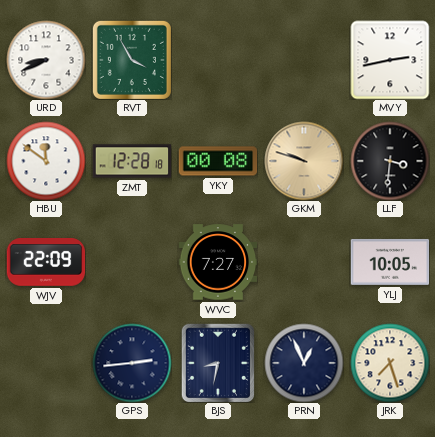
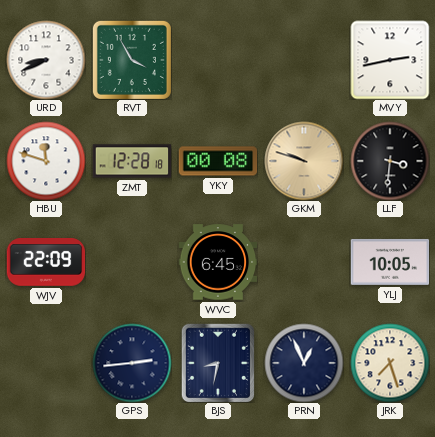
HBU: 11:51 -> 11:48 (46, 161)
WVC: 7:27 -> 6:45 (218, 262)
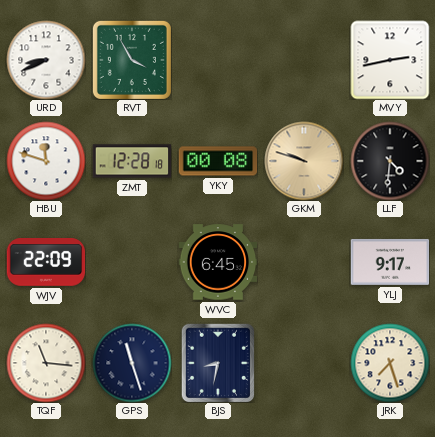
LLF: 3:31 -> 4:31 (390, 161)
YLJ: 10:05 -> 9:17 (390, 262)
TQF: none -> 11:16 (46, 363)
GPS: 2:44 -> 11:27 (132, 363)
PRN: 12:56 -> none (304, 363)
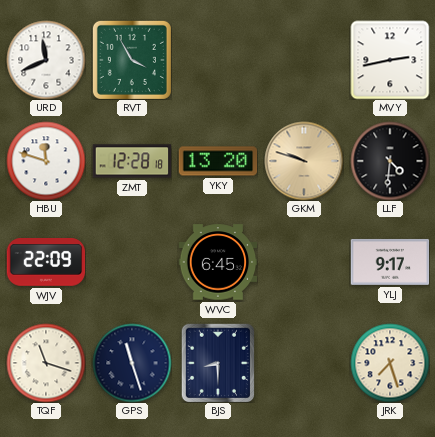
URD: 8:41 -> 11:41 (46, 60)
YKY: 00:08 -> 13:20 (218, 161)
TQF: 11:16 -> 11:18 (46, 363)
BJS: 8:32 -> 8:30 (217, 363)
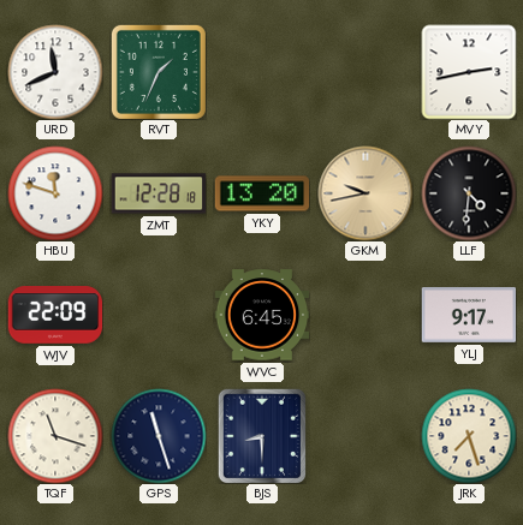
RVT: 3:55 -> 1:34 (159, 72)
GKM: 9:48 -> 9:43 (365, 193)
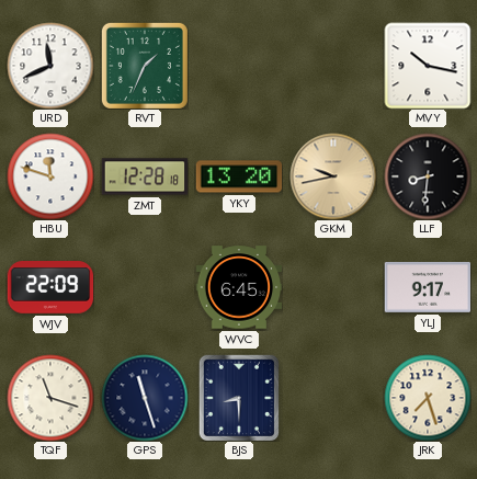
MVY: 2:43 -> 10:17 (428, 66)
LLF: 4:31 -> 8:31 (428, 176)
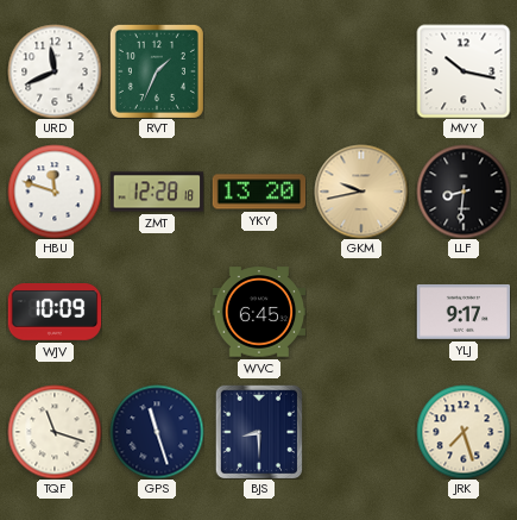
WJV: 22:09 -> 10:09 (55, 313)
